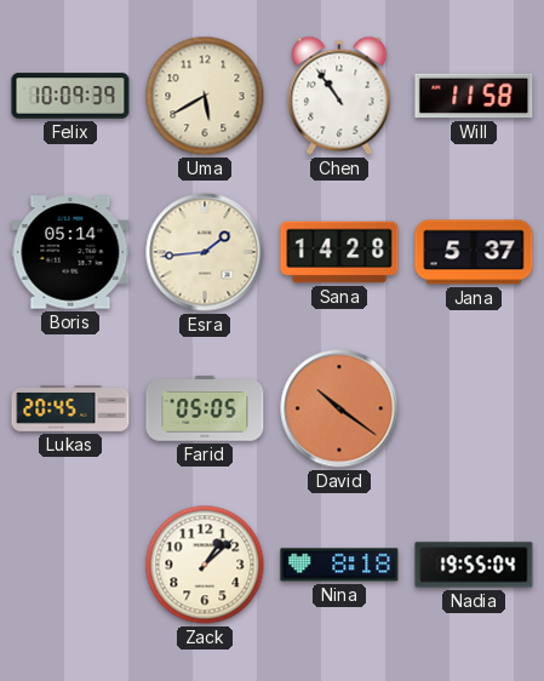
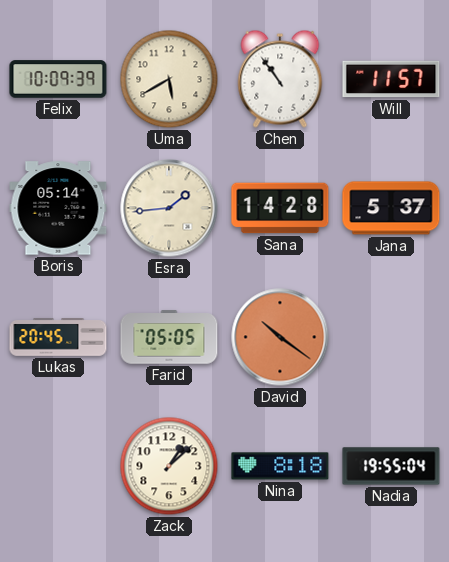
Will: 11:58 -> 11:57 (391, 79)
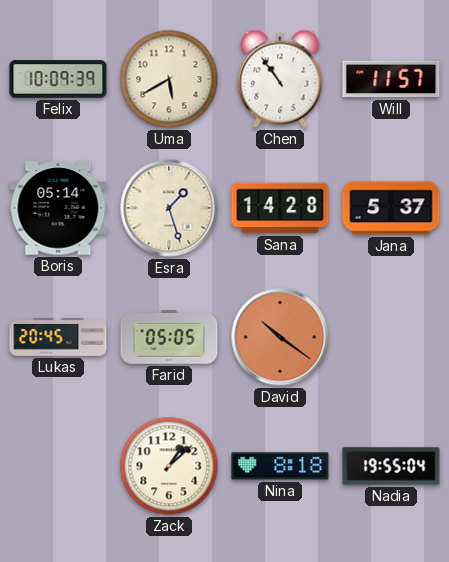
Esra: 1:44 -> 1:27 (169, 208)
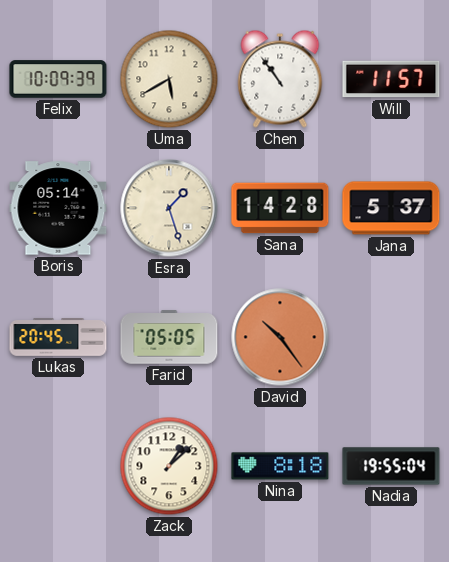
David: 10:21 -> 10:24 (280, 337)
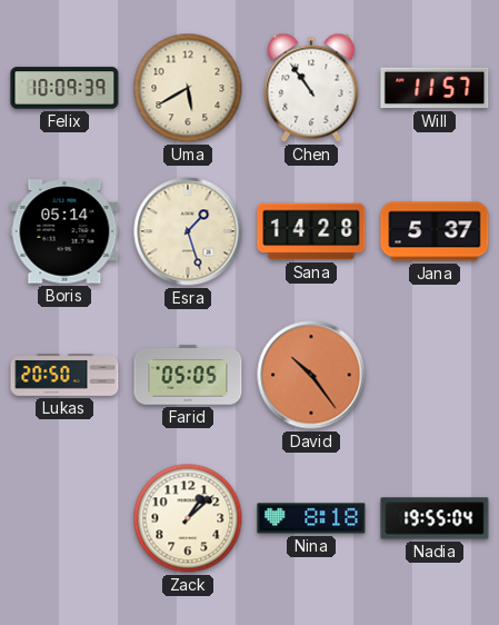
Lukas: 20:45 -> 20:50 (64, 376)
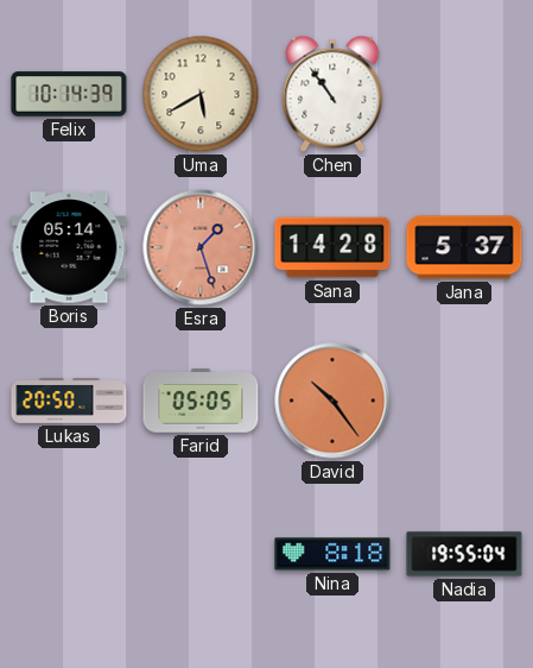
Felix: 10:09 -> 10:14 (69, 94)
Will: 11:57 -> none (435, 88)
Esra dial: cream -> salmon (201, 247)
Zack: 1:08 -> none (188, 518)
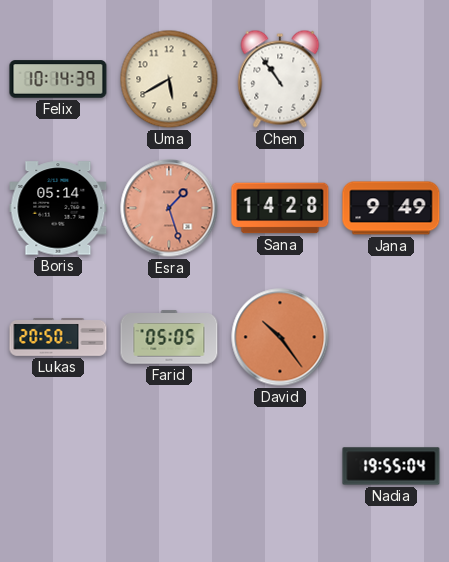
Jana: 5:37 -> 9:49 (391, 208)
Nina: 8:18 -> none (332, 554)
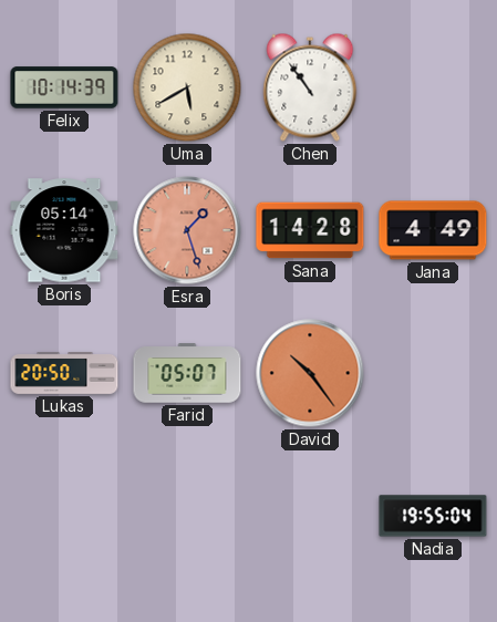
Jana: 9:49 -> 4:49 (433, 230)
Farid: 05:05 -> 05:07 (187, 373)
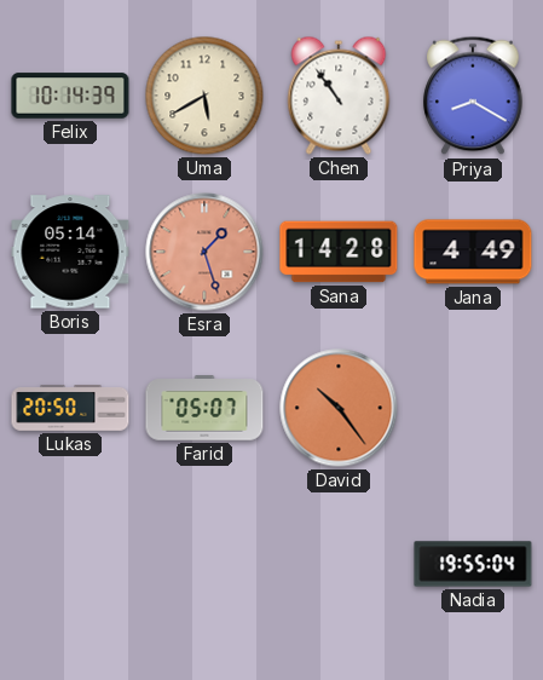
Priya: none -> 8:20 (473, 96)
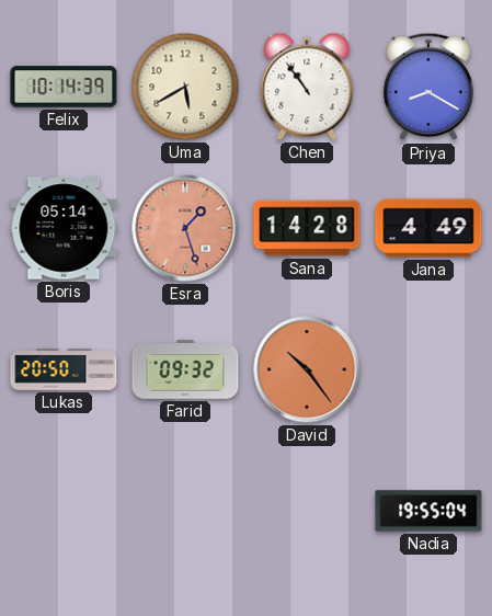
Farid: 05:07 -> 09:32 (185, 369)
